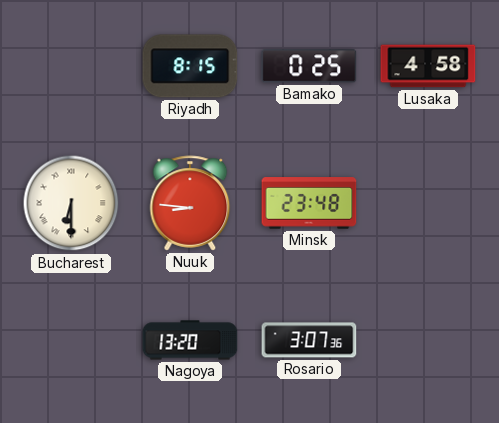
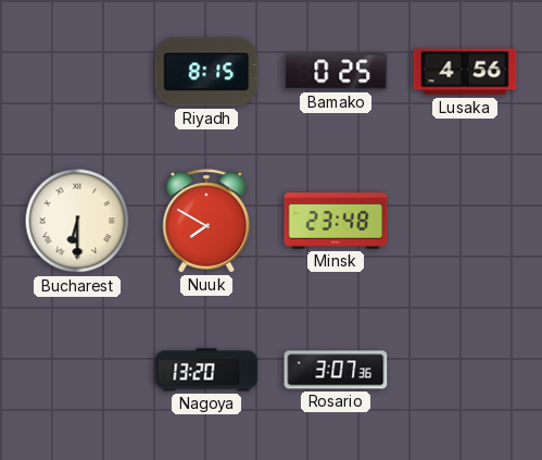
Lusaka: 4:58 -> 4:56 (465, 72)
Nuuk: 8:46 -> 7:50 (206, 221)
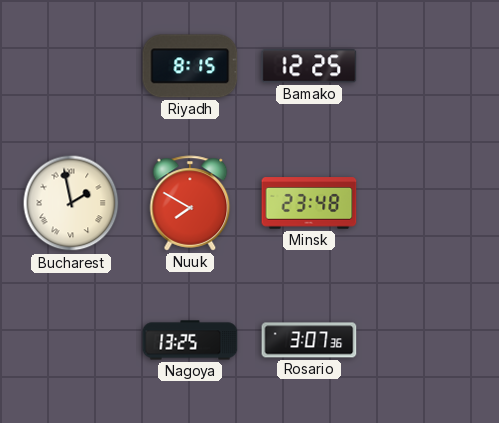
Bamako: 0:25 -> 12:25 (309, 66)
Lusaka: 4:56 -> none (465, 72)
Bucharest: 6:30 -> 1:58 (71, 203)
Nagoya: 13:20 -> 13:25 (190, 340)
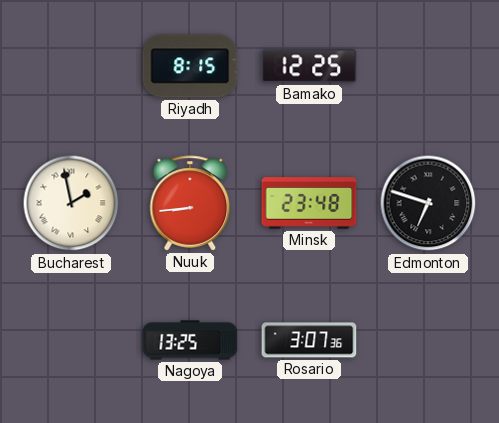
Nuuk: 7:50 -> 8:44 (190, 203)
Edmonton: none -> 6:48 (428, 203)
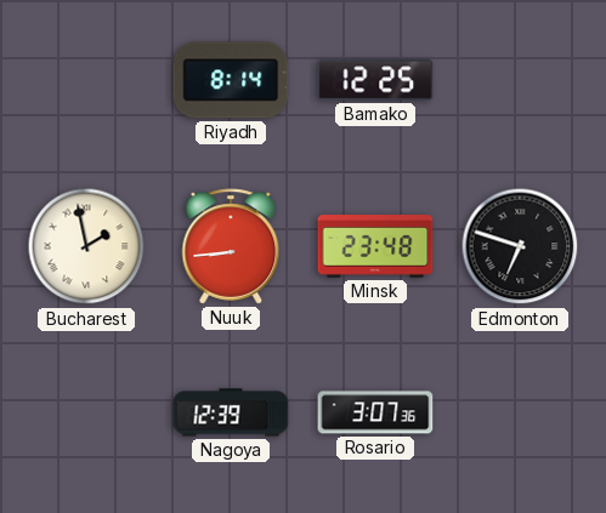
Riyadh: 8:15 -> 8:14 (231, 80)
Nagoya: 13:25 -> 12:39 (231, 412)
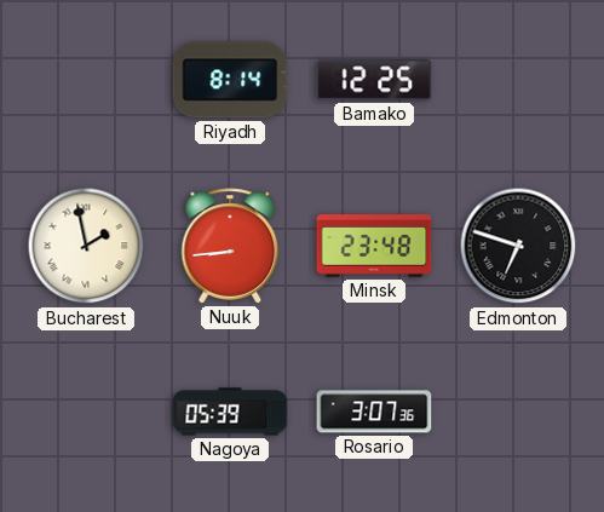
Nagoya: 12:39 -> 05:39 (230, 412)
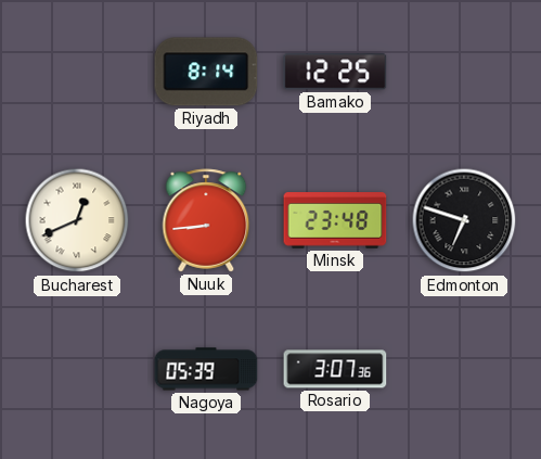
Bucharest: 1:58 -> 12:41 (77, 220)
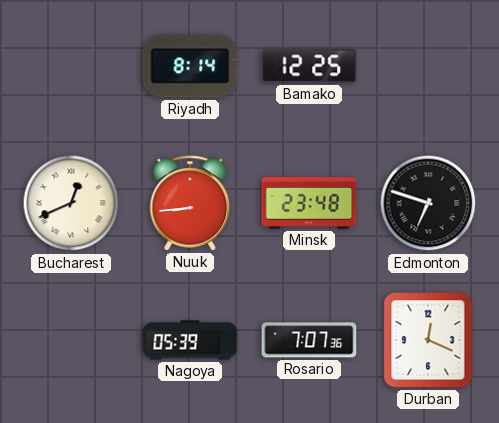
Rosario: 3:07 -> 7:07 (309, 340)
Durban: none -> 12:19 (428, 340)
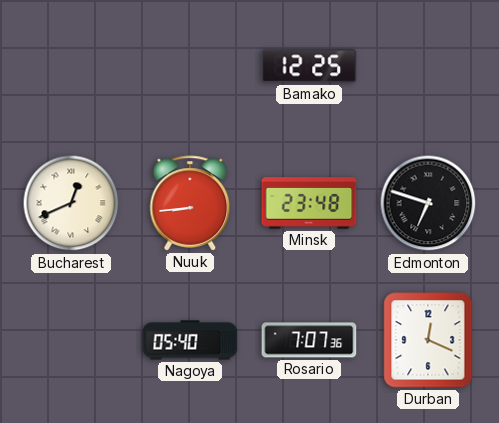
Riyadh: 8:14 -> none (190, 66)
Nagoya: 05:39 -> 05:40 (190, 340)
